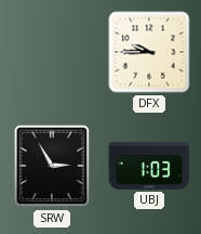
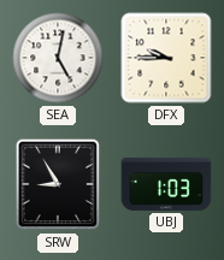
SEA: none -> 5:02 (58, 58)
SRW: 2:55 -> 8:55 (58, 184)
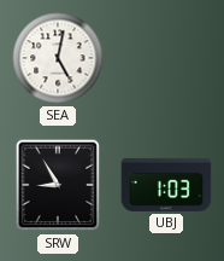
DFX: 9:45 -> none (166, 58)
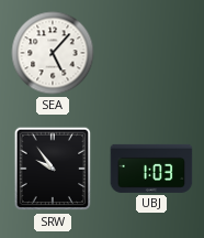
SEA: 5:02 -> 5:07 (53, 53)
SRW: 8:55 -> 9:54 (53, 169)
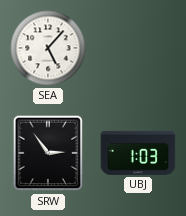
SRW: 9:54 -> 2:54 (48, 153)
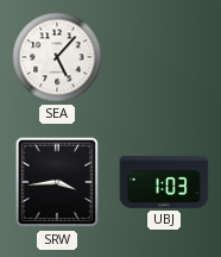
SRW: 2:54 -> 3:44 (57, 182)
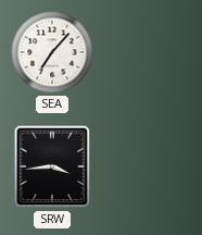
SEA: 5:07 -> 7:07 (52, 52)
UBJ: 1:03 -> none (164, 182)
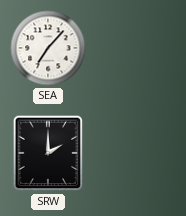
SRW: 3:44 -> 2:00 (48, 153)
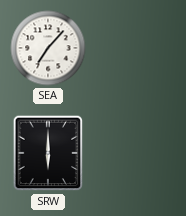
SRW: 2:00 -> 6:00 (48, 153)
